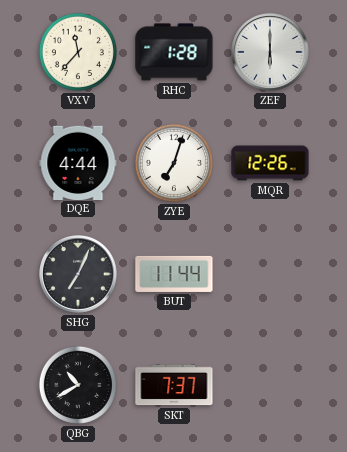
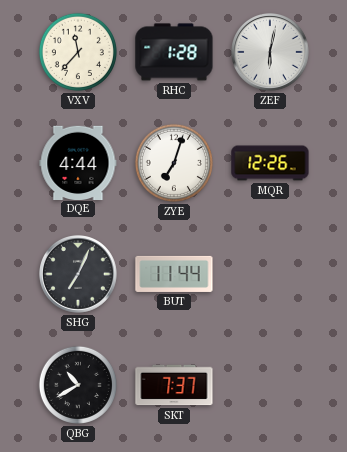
ZEF: 6:00 -> 6:02 (271, 53)
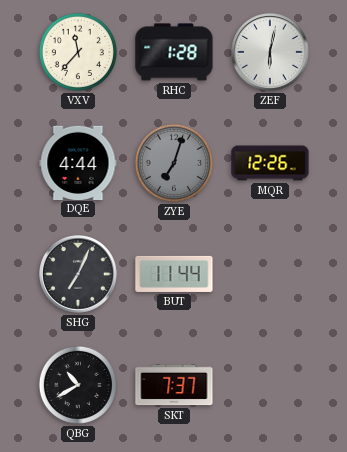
ZYE dial: white -> grey (174, 163)
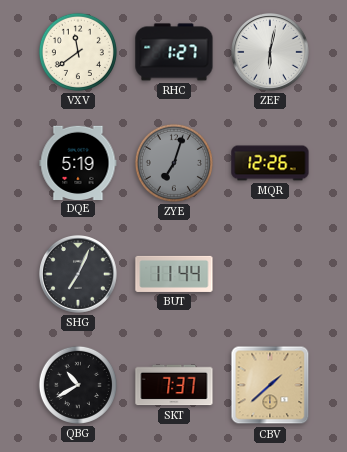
VXV: 11:37 -> 11:39 (78, 52)
RHC: 1:28 -> 1:27 (174, 52)
DQE: 4:44 -> 5:19 (78, 162)
CBV: none -> 1:38 (270, 385)
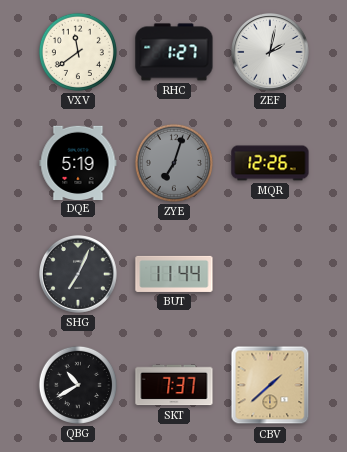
ZEF: 6:02 -> 2:02 (271, 53)
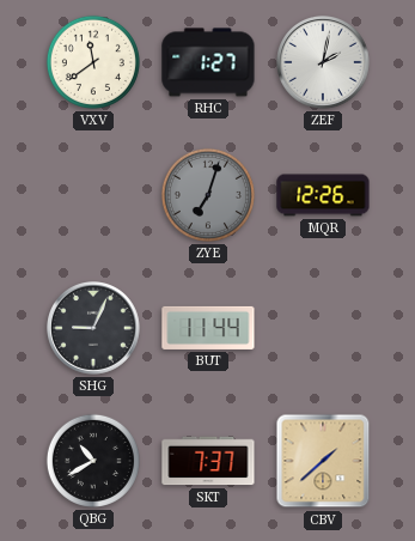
DQE: 5:19 -> none (78, 162)
SHG: 7:04 -> 9:04 (94, 329)
